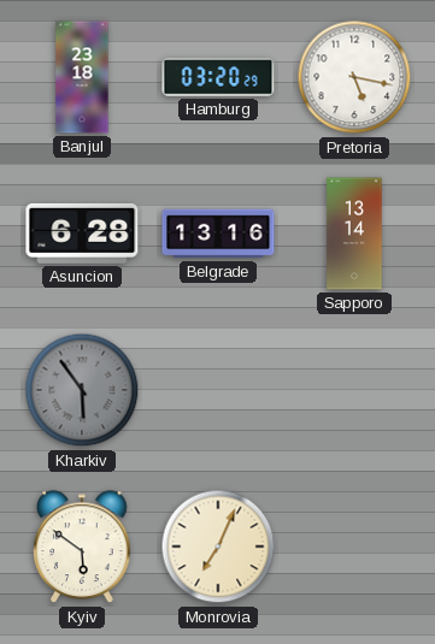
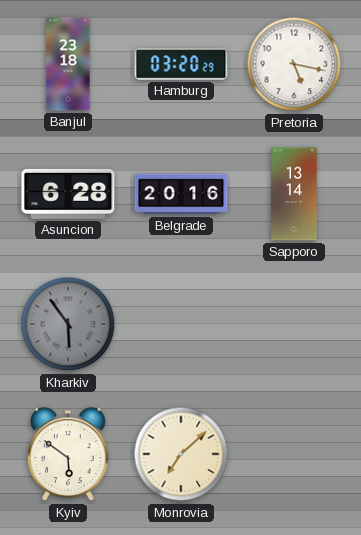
Belgrade: 13:16 -> 20:16 (181, 194)
Monrovia: 7:04 -> 7:08 (181, 454)
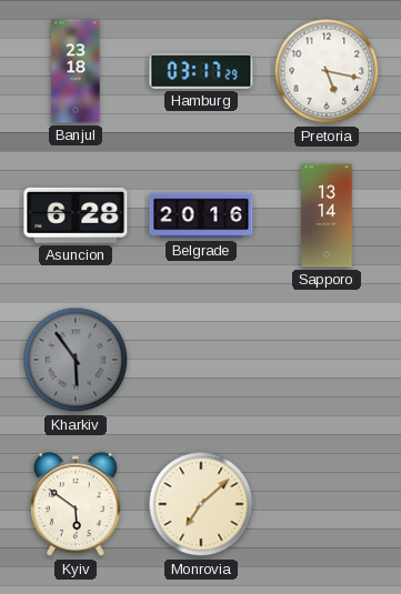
Hamburg: 03:20 -> 03:17 (201, 71)
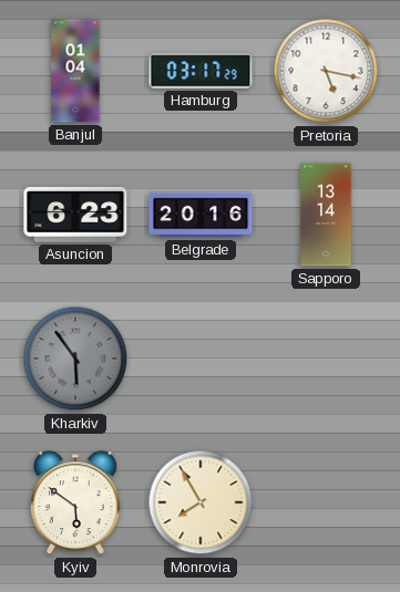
Banjul: 23:18 -> 01:04 (75, 71)
Asuncion: 6:28 -> 6:23 (75, 215)
Monrovia: 7:08 -> 7:55 (201, 502)
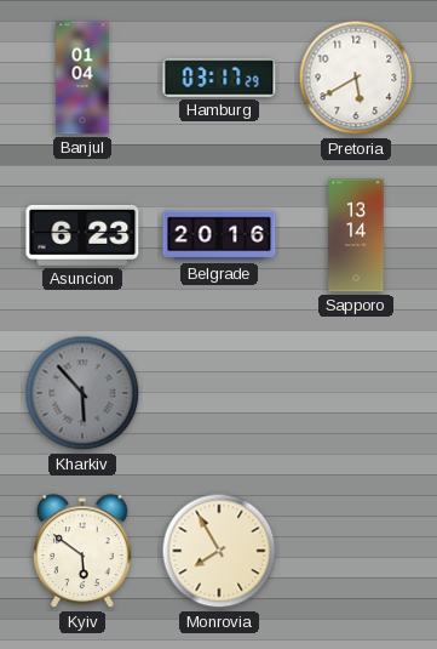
Pretoria: 5:17 -> 5:40 (356, 78)
Kharkiv: 5:54 -> 5:53 (82, 393)
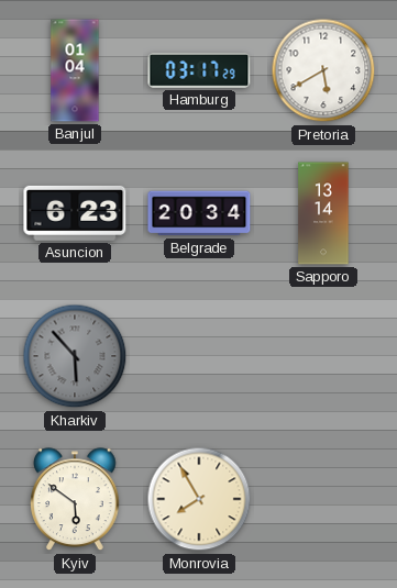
Belgrade: 20:16 -> 20:34 (199, 213)
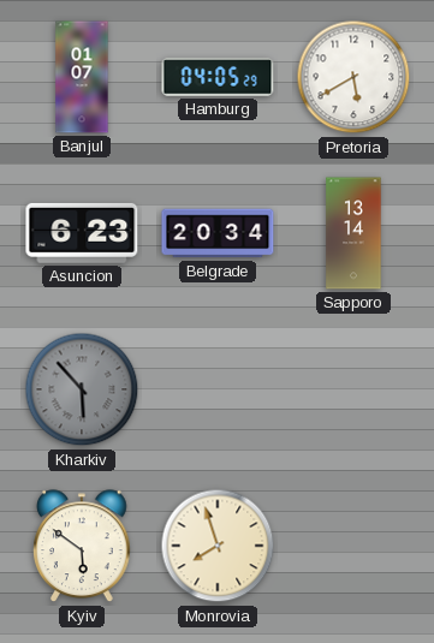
Banjul: 01:04 -> 01:07 (82, 77)
Hamburg: 03:17 -> 04:05 (218, 77)
Monrovia: 7:55 -> 7:57 (218, 546)
